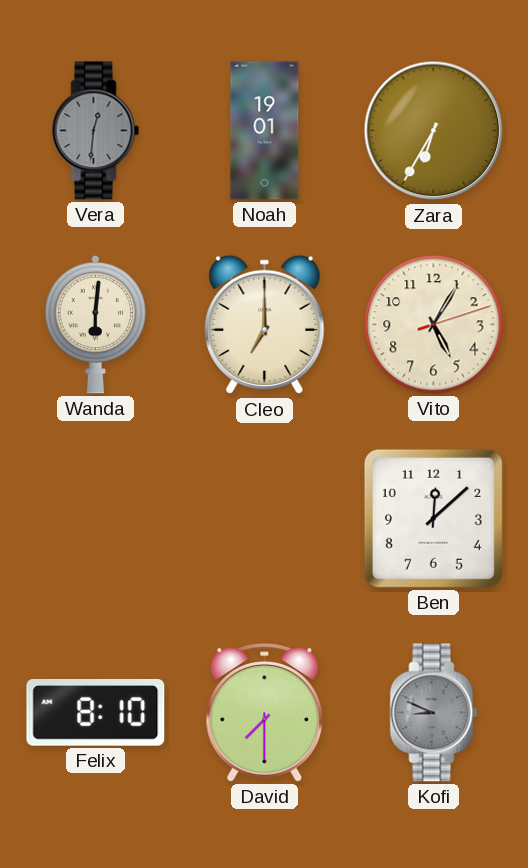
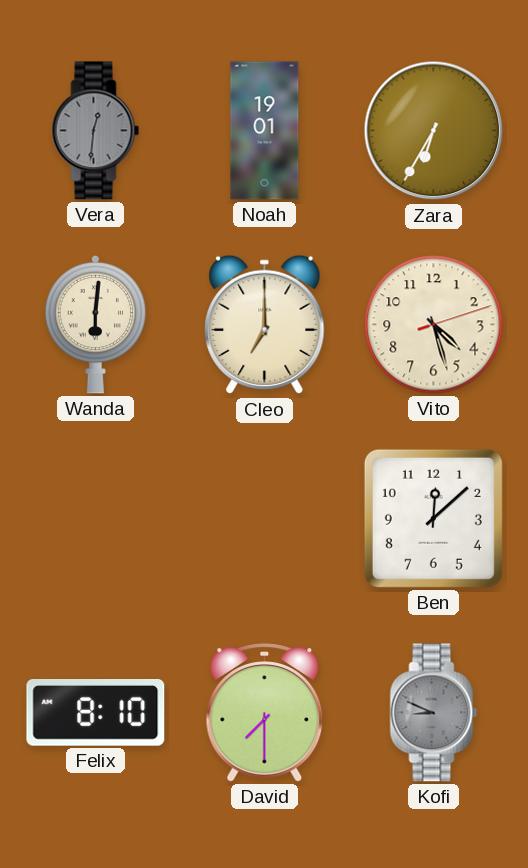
Vito: 5:05 -> 4:27 (434, 325)
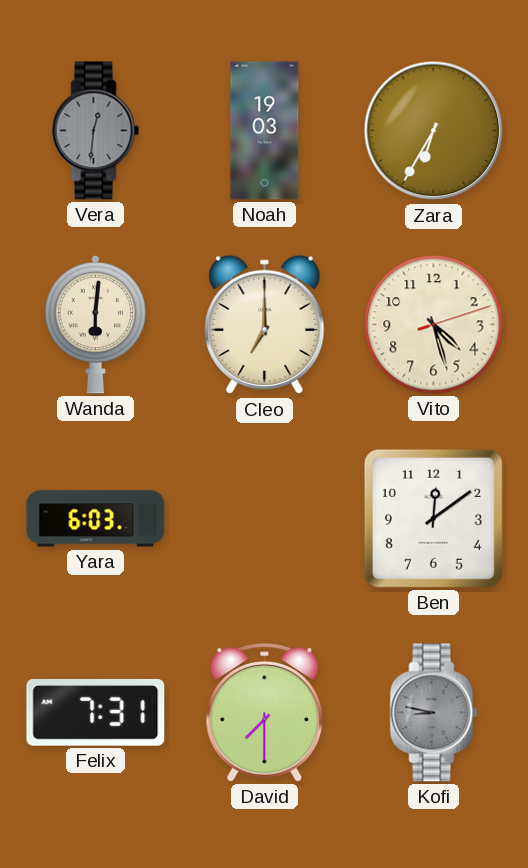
Noah: 19:01 -> 19:03 (265, 131)
Yara: none -> 6:03 (96, 519)
Ben: 12:08 -> 12:09 (433, 518)
Felix: 8:10 -> 7:31 (96, 713)
Kofi: 8:49 -> 8:47 (434, 713)
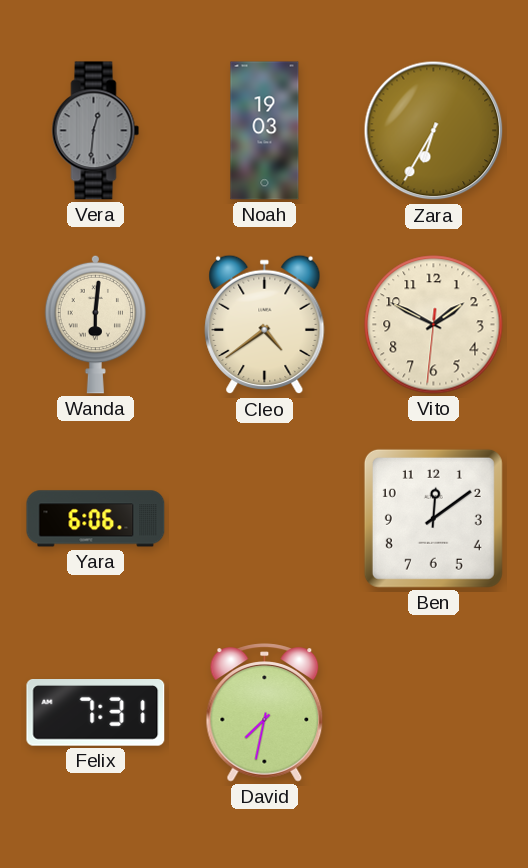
Cleo: 7:00 -> 4:39 (265, 325)
Vito: 4:27 -> 1:49 (434, 325)
Yara: 6:03 -> 6:06 (96, 519)
David: 7:30 -> 7:32 (265, 713)
Kofi: 8:47 -> none (434, 713)
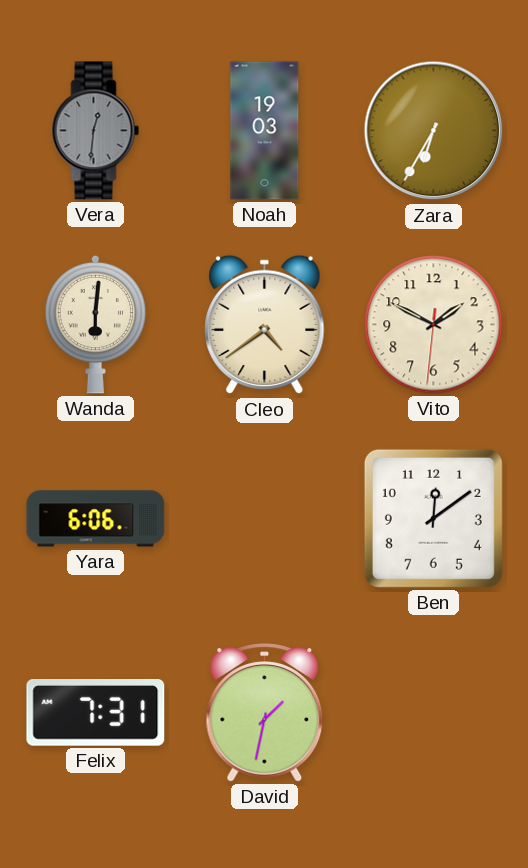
David: 7:32 -> 1:32 (265, 713)
